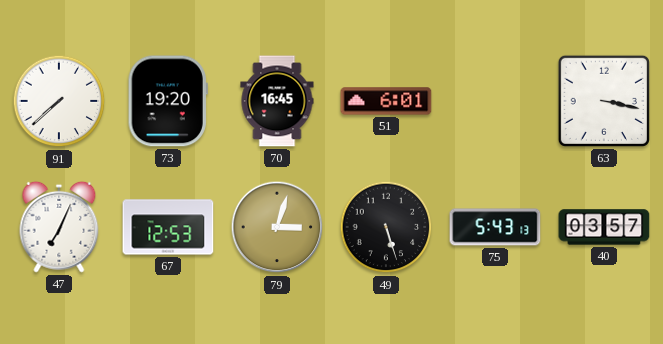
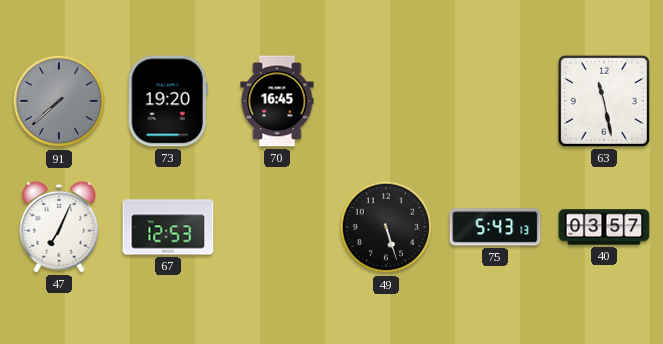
91 dial: white -> grey (59, 101)
51: 6:01 -> none (386, 101)
63: 3:17 -> 11:28 (604, 101)
79: 3:03 -> none (277, 227)
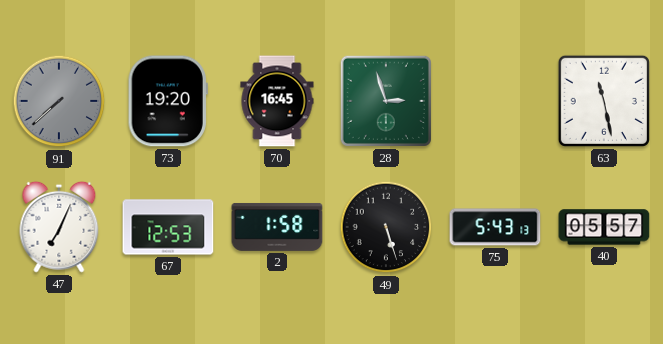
28: none -> 2:57 (386, 101)
2: none -> 1:58 (277, 227)
40: 03:57 -> 05:57 (604, 227)
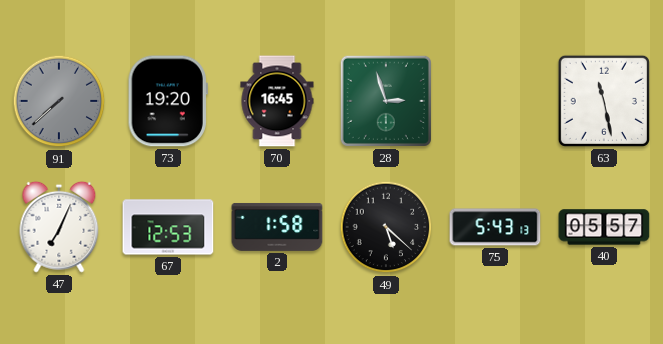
49: 5:27 -> 5:22 (386, 227)
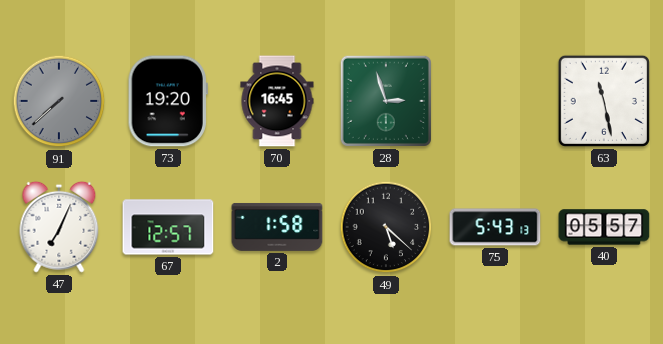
67: 12:53 -> 12:57 (168, 227)
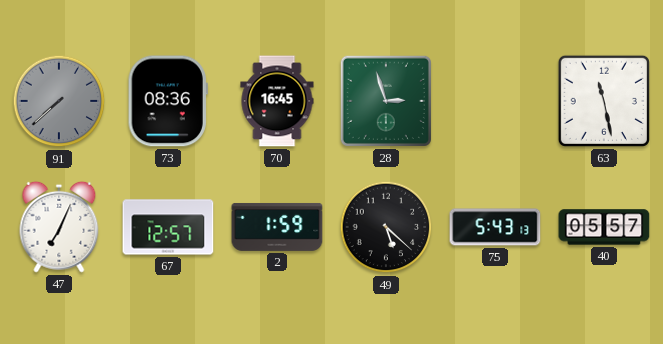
73: 19:20 -> 08:36 (168, 101)
2: 1:58 -> 1:59 (277, 227)
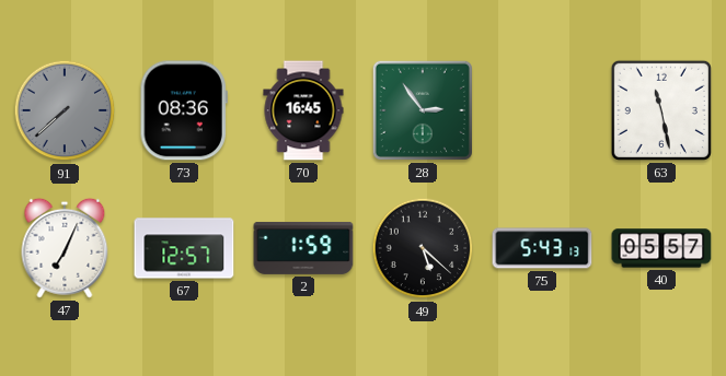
28: 2:57 -> 2:54 (423, 110)
